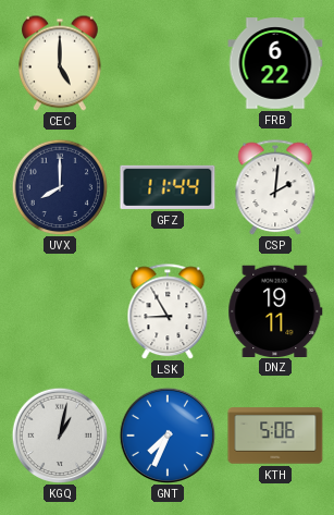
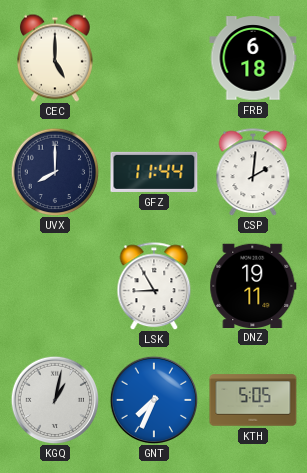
FRB: 6:22 -> 6:18 (253, 58)
KTH: 5:06 -> 5:05 (253, 400)
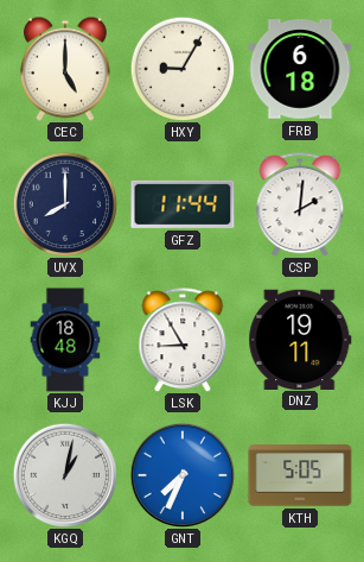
HXY: none -> 9:05 (183, 69)
KJJ: none -> 18:48 (65, 340)
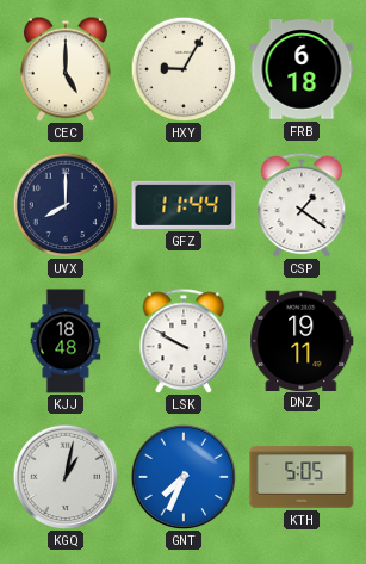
CSP: 2:01 -> 1:21 (302, 205)
LSK: 8:55 -> 9:50 (184, 341)
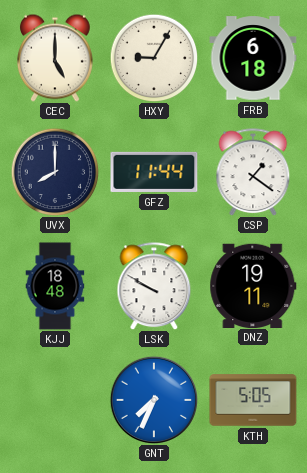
KGQ: 1:02 -> none (66, 477)
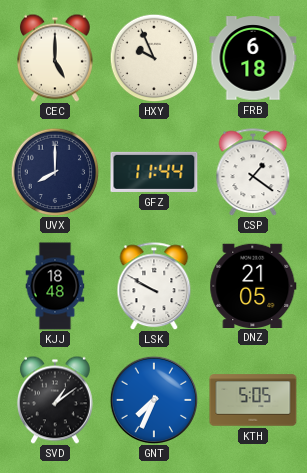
HXY: 9:05 -> 9:56 (154, 58)
DNZ: 19:11 -> 21:05 (253, 285)
SVD: none -> 1:09 (55, 400)
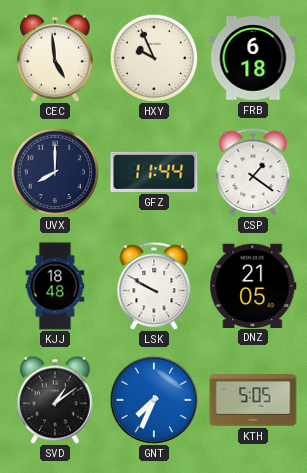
CEC: 5:00 -> 4:59 (55, 58)
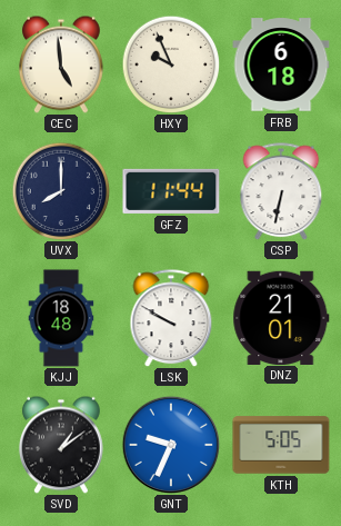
CSP: 1:21 -> 6:32 (281, 191)
DNZ: 21:05 -> 21:01 (281, 317)
GNT: 7:34 -> 9:34 (171, 445)
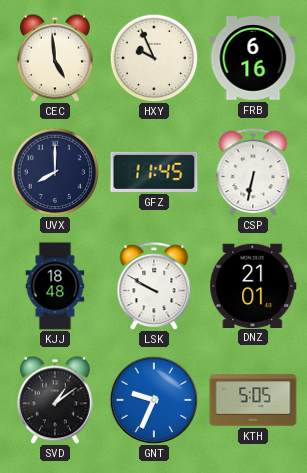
FRB: 6:18 -> 6:16 (253, 58)
GFZ: 11:44 -> 11:45 (154, 172)
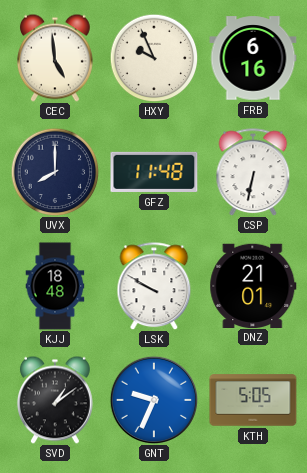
GFZ: 11:45 -> 11:48 (154, 172)
